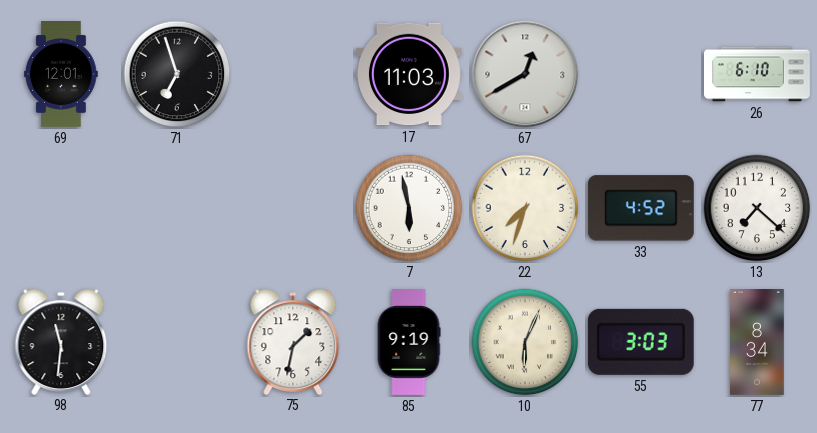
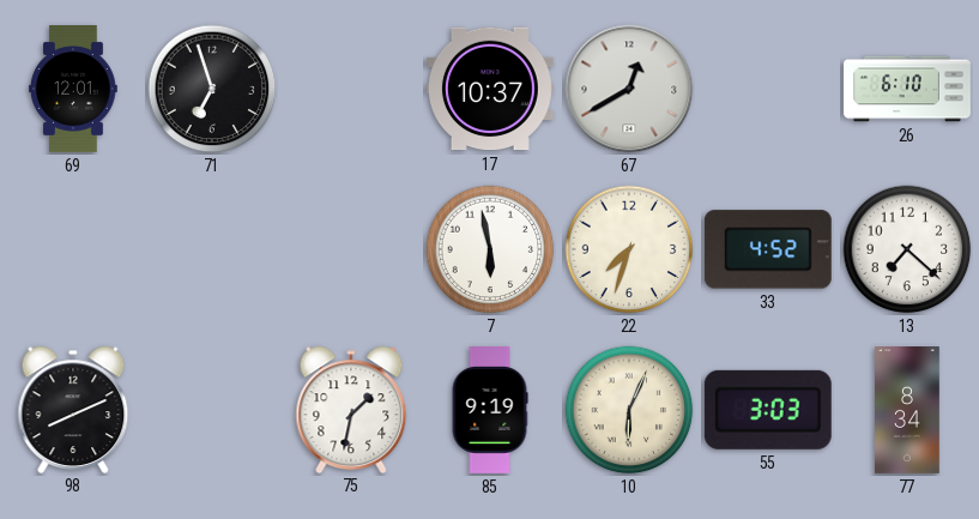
17: 11:03 -> 10:37 (490, 89)
98: 11:31 -> 8:11 (73, 409)
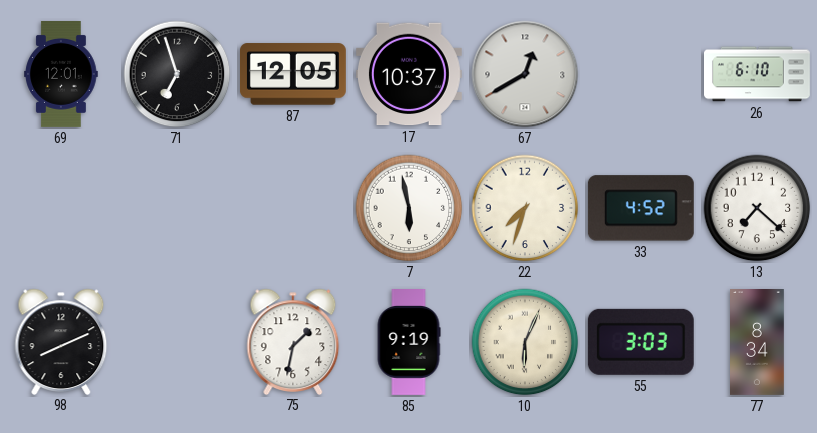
87: none -> 12:05 (293, 74)
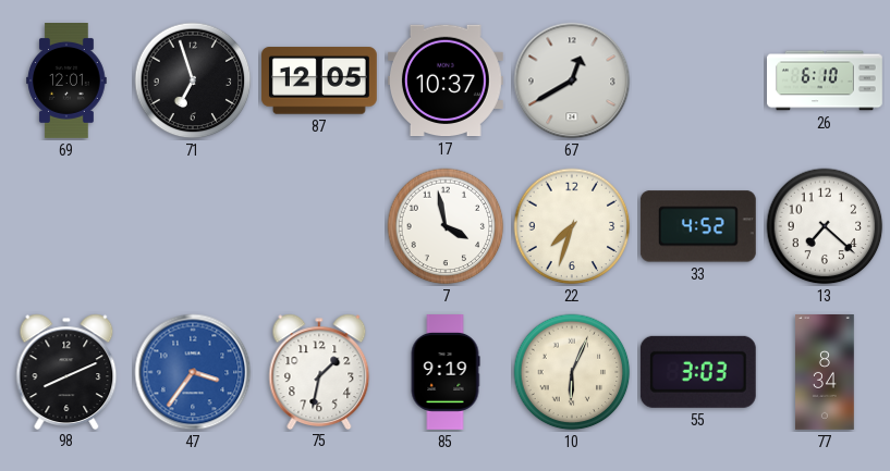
7: 5:58 -> 3:58 (446, 226)
47: none -> 3:36 (193, 372)
